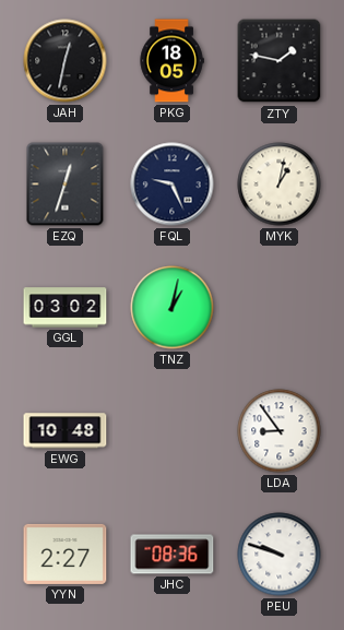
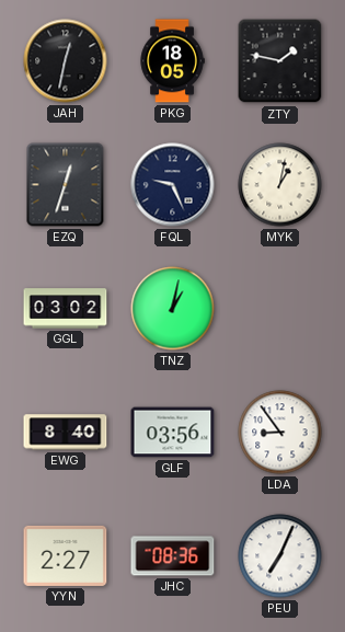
EWG: 10:48 -> 8:40 (66, 433)
GLF: none -> 03:56 (173, 433)
PEU: 9:48 -> 7:04 (280, 556)
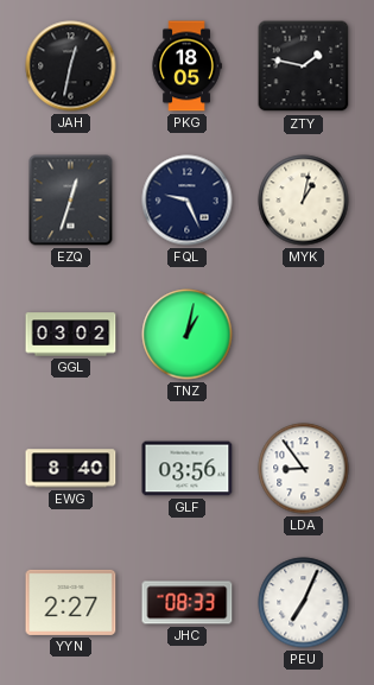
JHC: 08:36 -> 08:33 (188, 603)
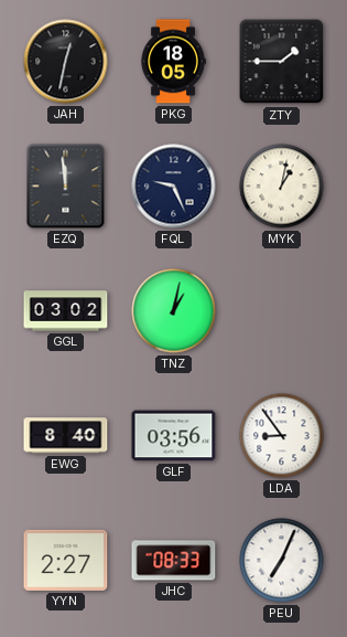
ZTY: 1:47 -> 1:45 (282, 62)
EZQ: 12:33 -> 11:59 (66, 187)
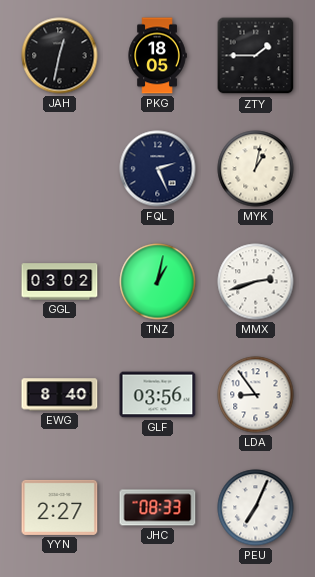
EZQ: 11:59 -> none (66, 187)
FQL: 9:26 -> 2:26 (158, 169)
MMX: none -> 2:42 (256, 282)
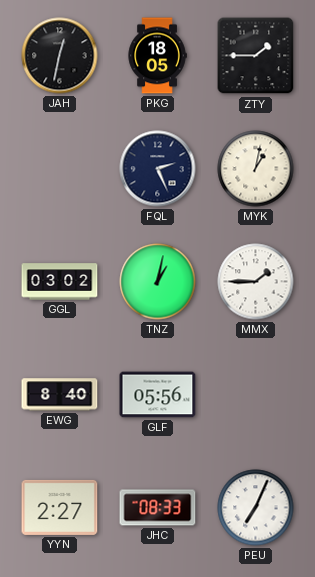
MMX: 2:42 -> 1:45 (256, 282)
GLF: 03:56 -> 05:56 (158, 395)
LDA: 8:54 -> none (256, 395)
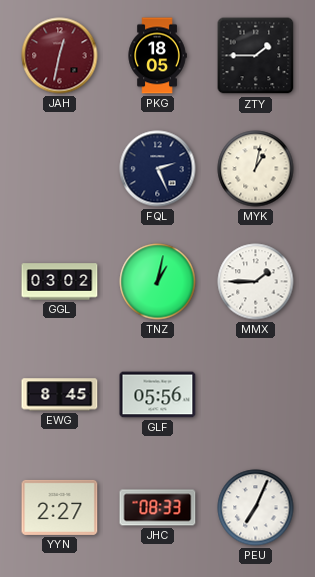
JAH dial: black -> burgundy (60, 56)
EWG: 8:40 -> 8:45 (60, 395)
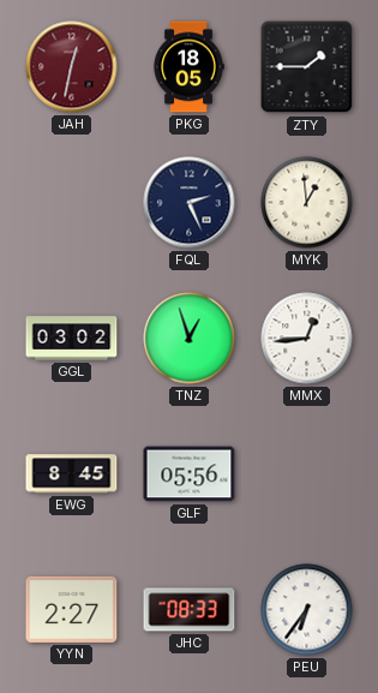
MYK: 1:02 -> 12:59 (307, 203)
TNZ: 1:02 -> 12:57 (190, 339)
MMX: 1:45 -> 12:44 (307, 339)
PEU: 7:04 -> 6:36 (307, 610)
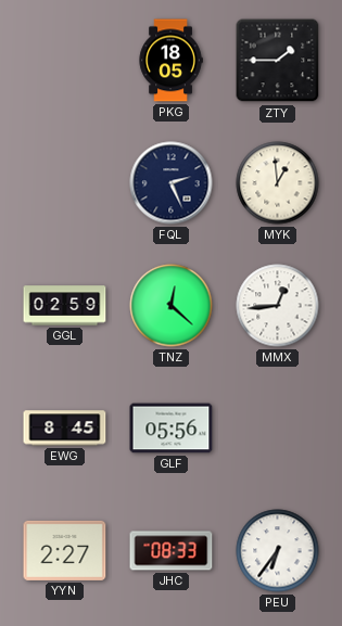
JAH: 12:32 -> none (72, 67)
GGL: 03:02 -> 02:59 (65, 306)
TNZ: 12:57 -> 12:22 (172, 306)
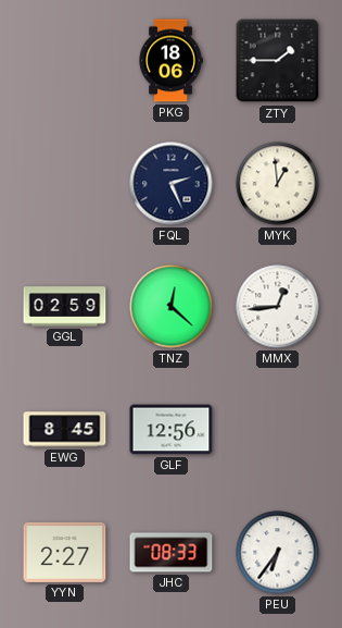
PKG: 18:05 -> 18:06 (170, 61)
GLF: 05:56 -> 12:56 (172, 430)
